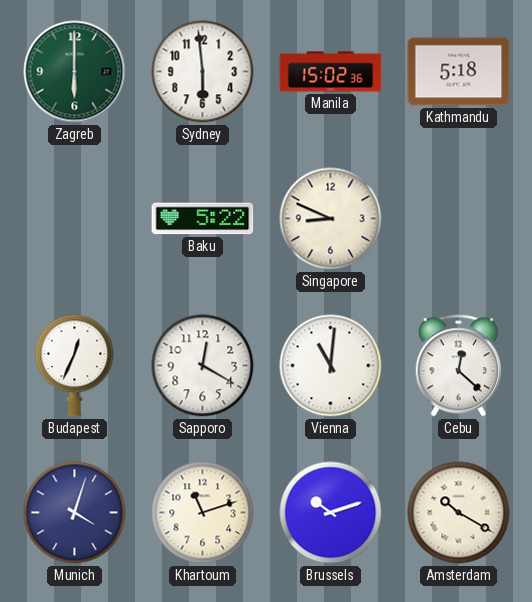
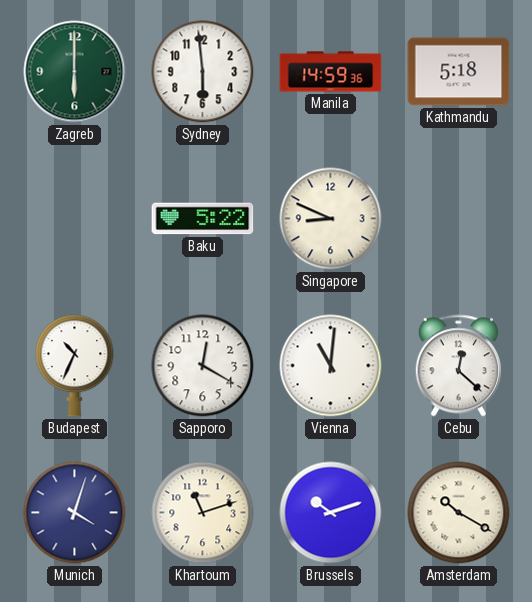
Manila: 15:02 -> 14:59 (331, 72)
Budapest: 12:34 -> 10:34 (75, 366)
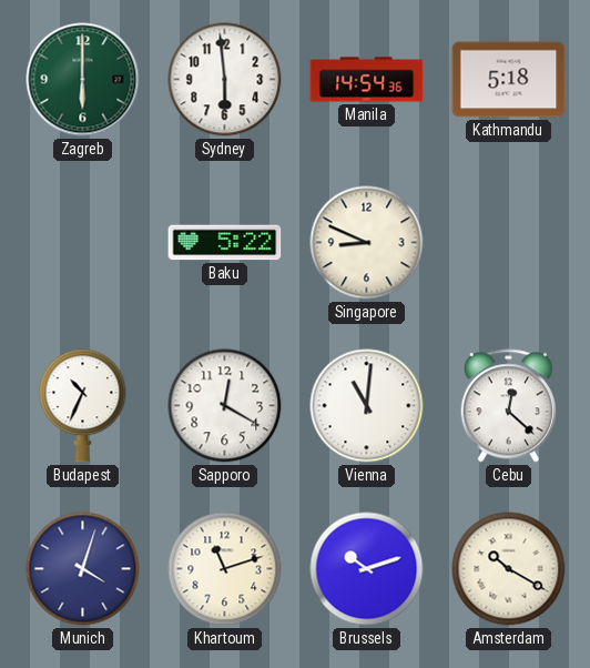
Manila: 14:59 -> 14:54 (367, 80)
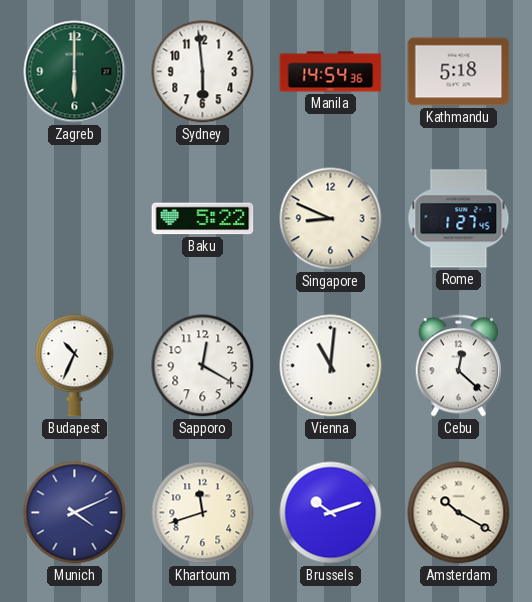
Rome: none -> 1:27 (459, 219)
Munich: 4:03 -> 4:11 (75, 513)
Khartoum: 11:12 -> 11:42 (203, 513)
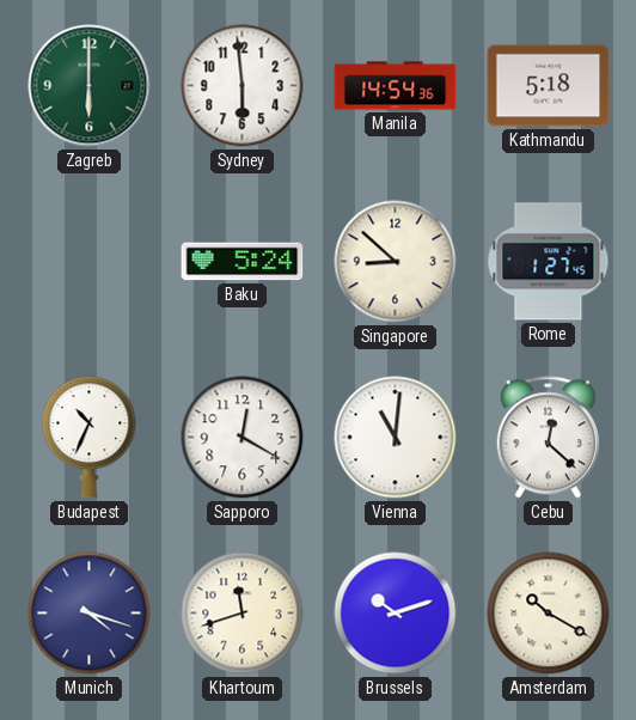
Baku: 5:22 -> 5:24 (243, 262)
Singapore: 8:49 -> 8:52 (396, 262)
Munich: 4:11 -> 4:18 (90, 614)
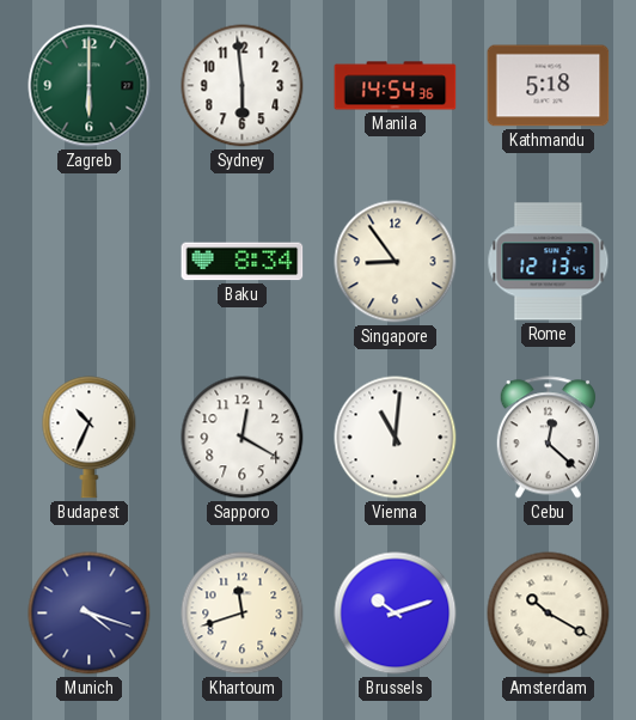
Baku: 5:24 -> 8:34 (243, 262)
Singapore: 8:52 -> 8:54 (396, 262)
Rome: 1:27 -> 12:13 (549, 262)
